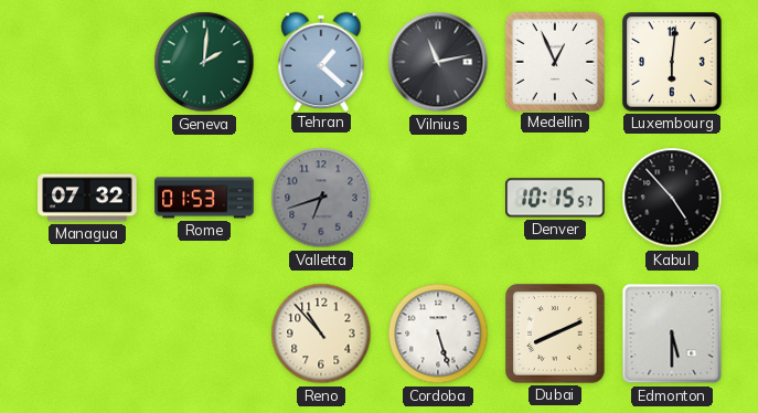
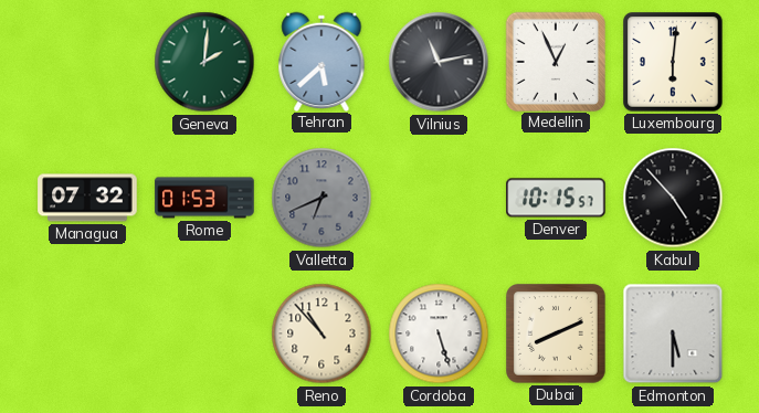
Tehran: 1:22 -> 5:38 (321, 61)
Valletta: 6:42 -> 6:41 (321, 198)
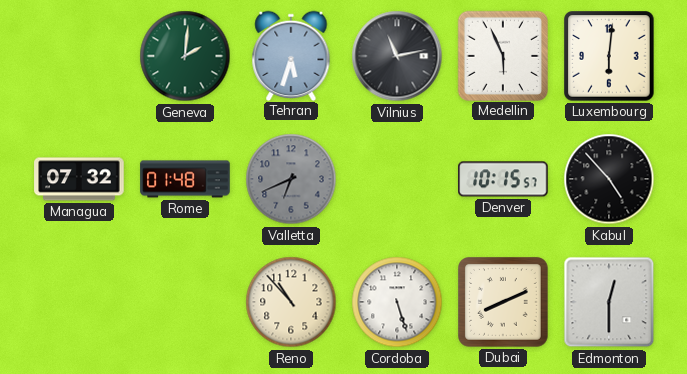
Tehran: 5:38 -> 5:33 (291, 55)
Medellin: 12:56 -> 5:56 (502, 55)
Rome: 01:53 -> 01:48 (185, 179)
Edmonton: 5:30 -> 12:30 (609, 302)
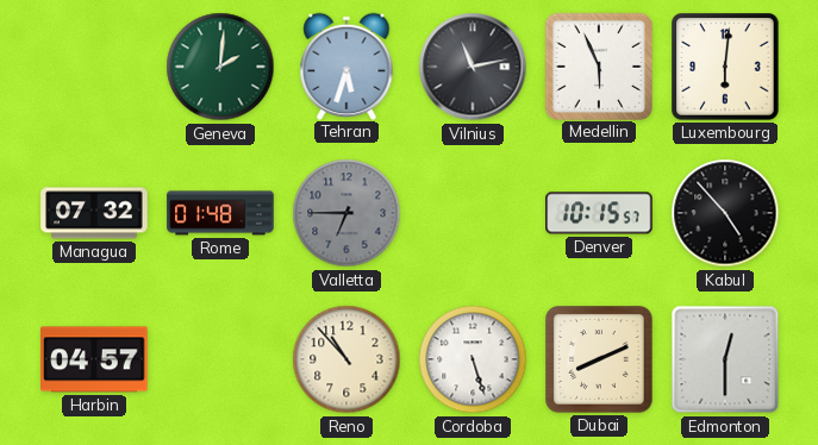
Valletta: 6:41 -> 6:45 (346, 213)
Harbin: none -> 04:57 (94, 359)
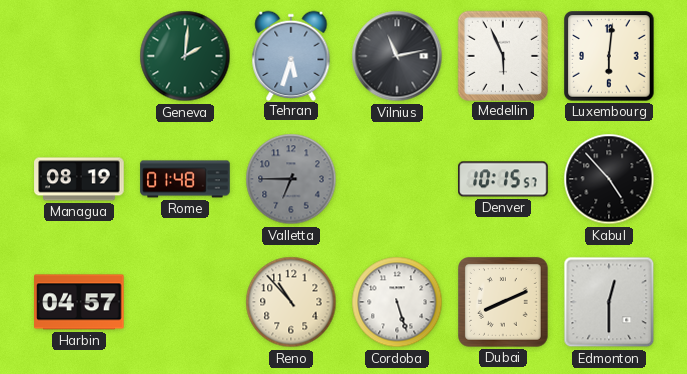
Managua: 07:32 -> 08:19 (79, 179)
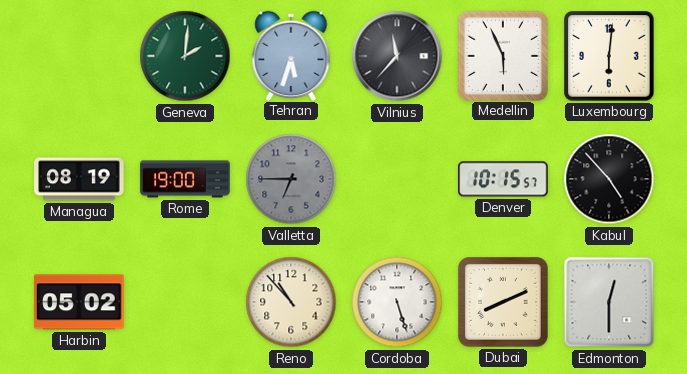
Vilnius: 11:13 -> 11:37 (397, 56)
Rome: 01:48 -> 19:00 (185, 179)
Harbin: 04:57 -> 05:02 (79, 302)
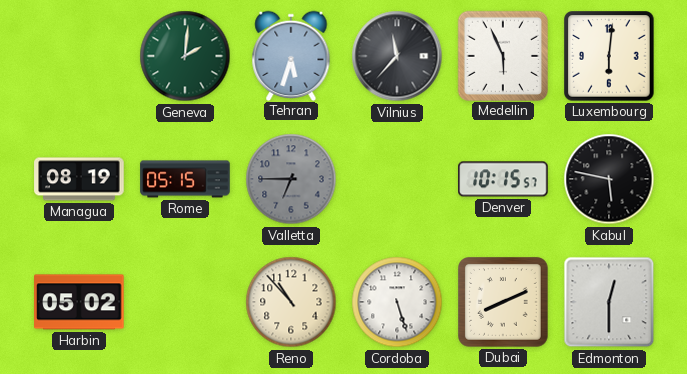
Rome: 19:00 -> 05:15 (185, 179)
Kabul: 4:53 -> 5:47 (609, 179)
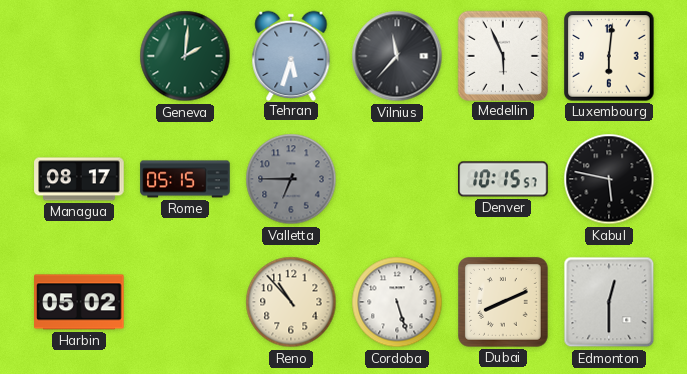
Managua: 08:19 -> 08:17 (79, 179)
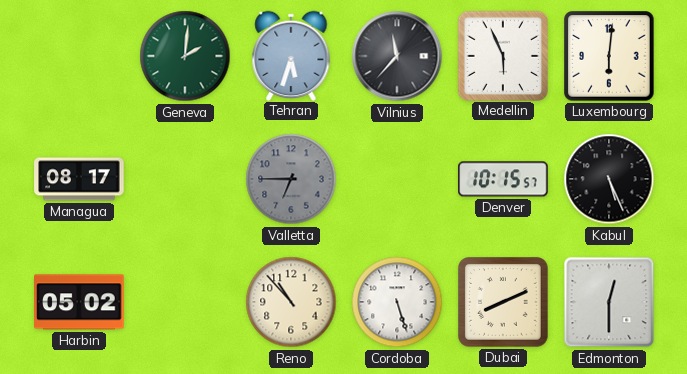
Rome: 05:15 -> none (185, 179)
Kabul: 5:47 -> 5:26 (609, 179)
